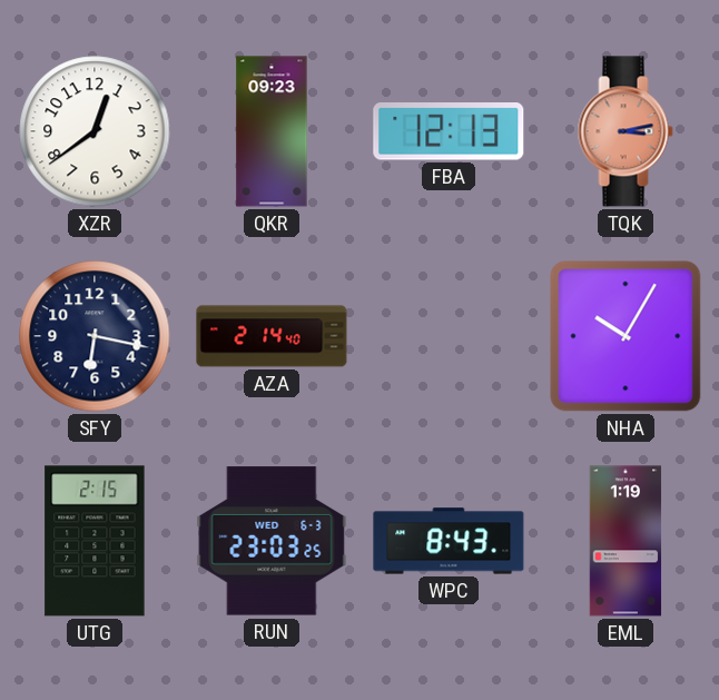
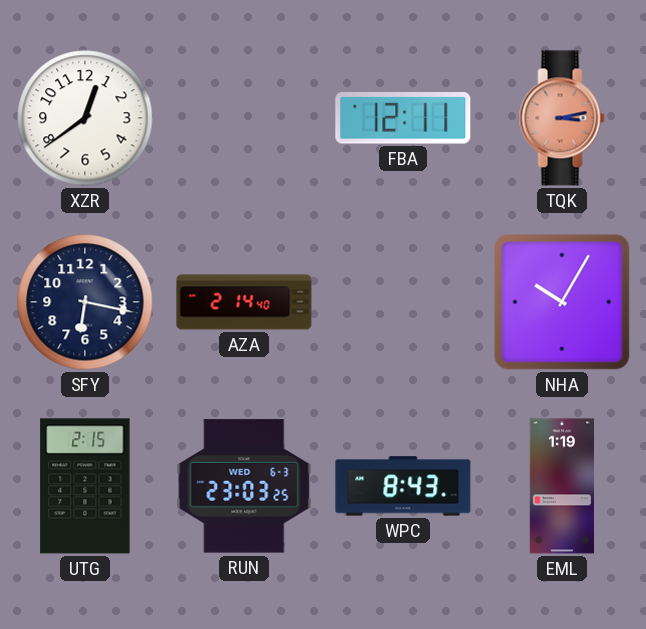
QKR: 09:23 -> none (272, 131)
FBA: 12:13 -> 12:11 (403, 118)
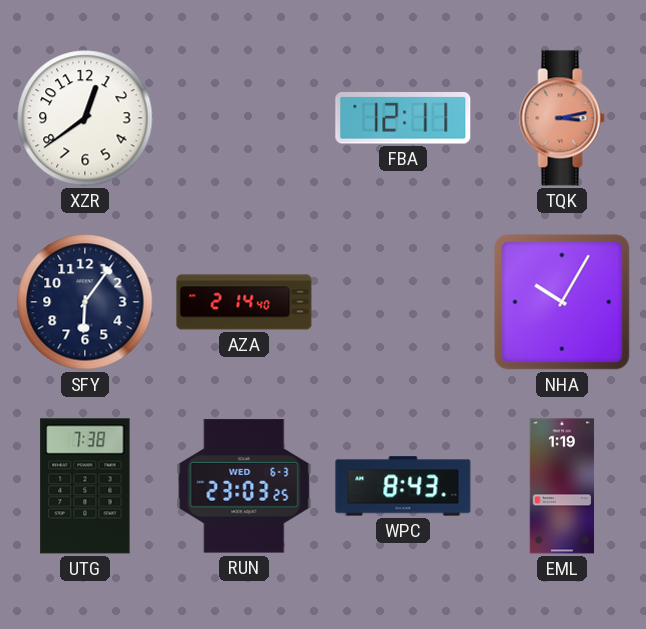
SFY: 6:17 -> 6:06 (85, 302)
UTG: 2:15 -> 7:38 (85, 486)
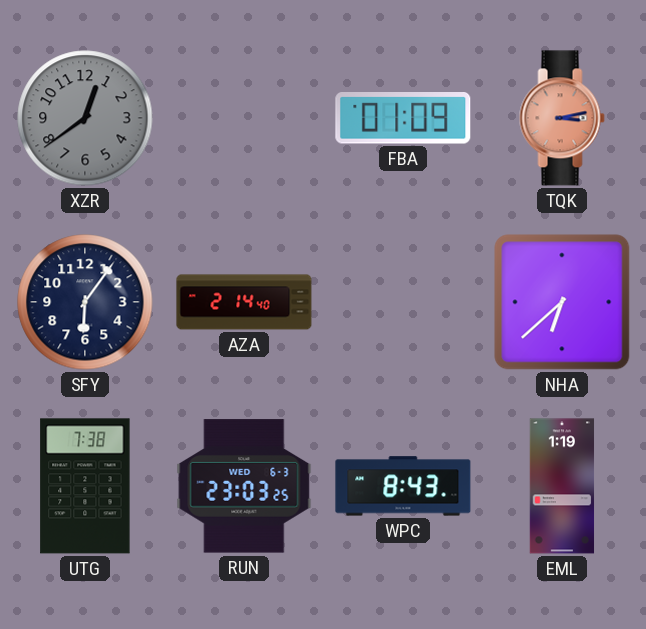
XZR dial: white -> grey (85, 118)
FBA: 12:11 -> 01:09 (403, 118)
NHA: 10:05 -> 6:38 (562, 302)
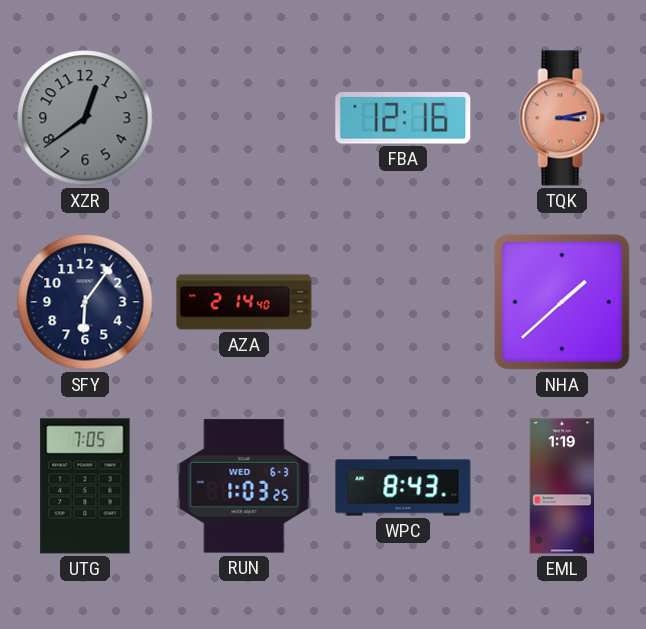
FBA: 01:09 -> 12:16 (403, 118)
NHA: 6:38 -> 1:38 (562, 302)
UTG: 7:38 -> 7:05 (85, 486)
RUN: 23:03 -> 1:03 (244, 486)
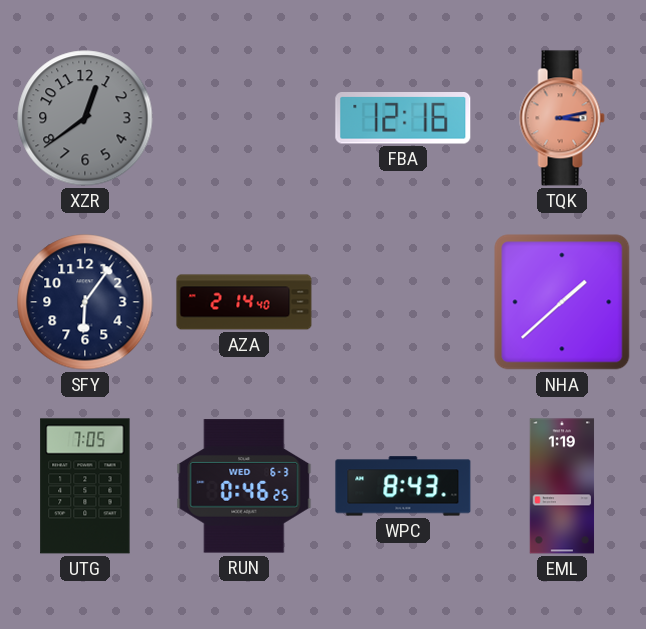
RUN: 1:03 -> 0:46 (244, 486)
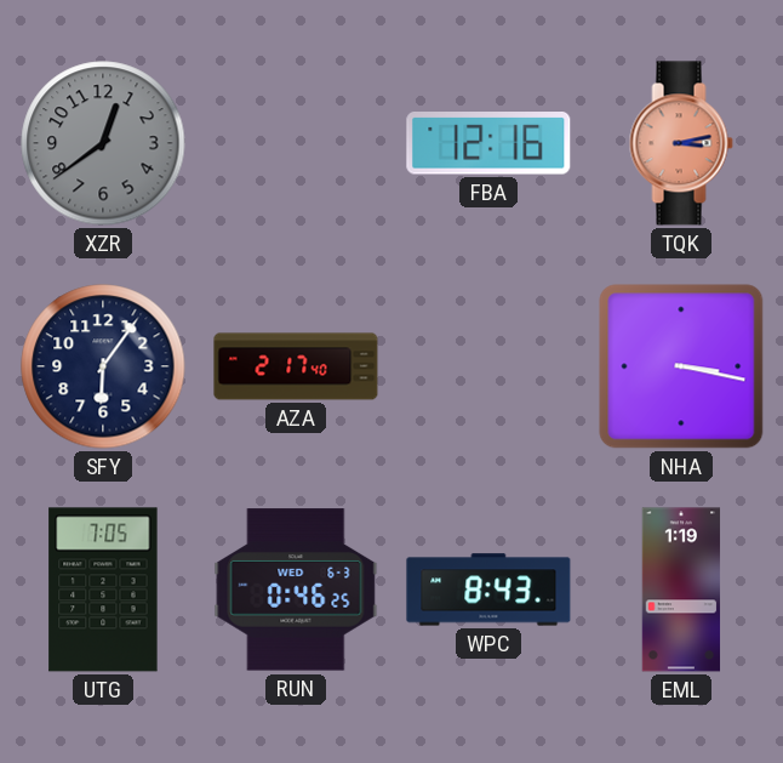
AZA: 2:14 -> 2:17 (296, 366)
NHA: 1:38 -> 3:17 (681, 366)
